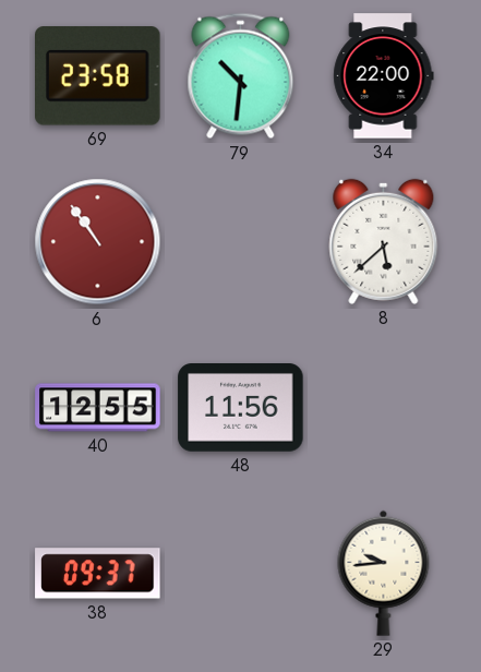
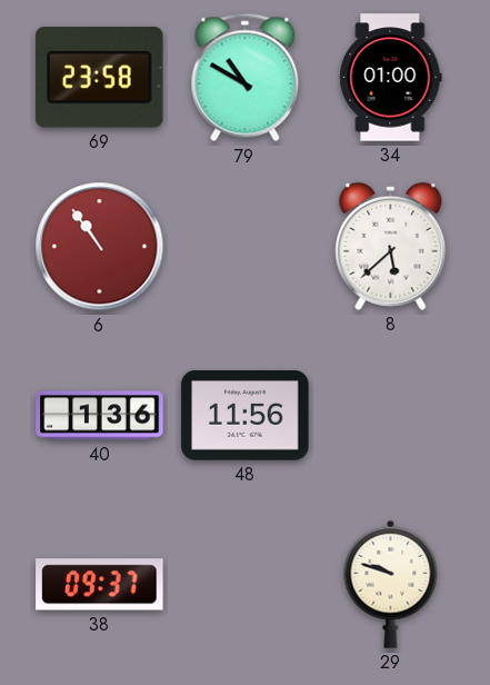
79: 10:31 -> 10:50 (246, 78)
34: 22:00 -> 01:00 (391, 78)
40: 12:55 -> 1:36 (100, 416)
29: 9:44 -> 9:48 (391, 584)
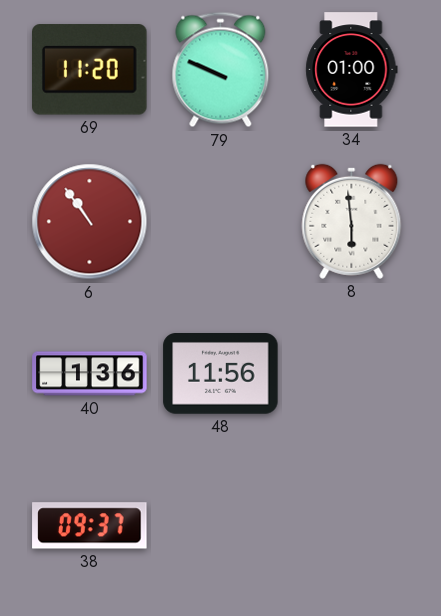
69: 23:58 -> 11:20 (90, 70)
79: 10:50 -> 9:49 (221, 70)
8: 5:38 -> 5:59 (352, 221)
29: 9:48 -> none (391, 584)
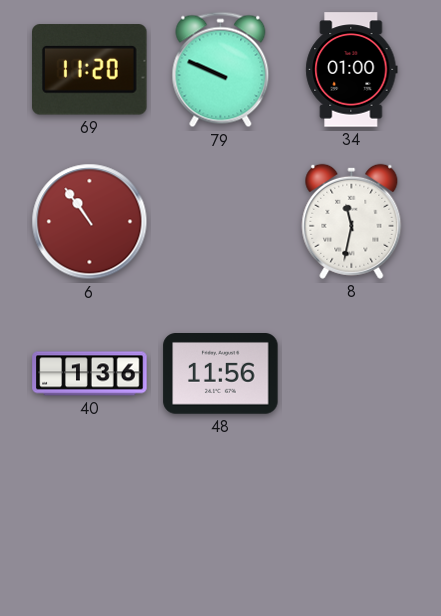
8: 5:59 -> 11:32 (352, 221)
38: 09:37 -> none (90, 526)
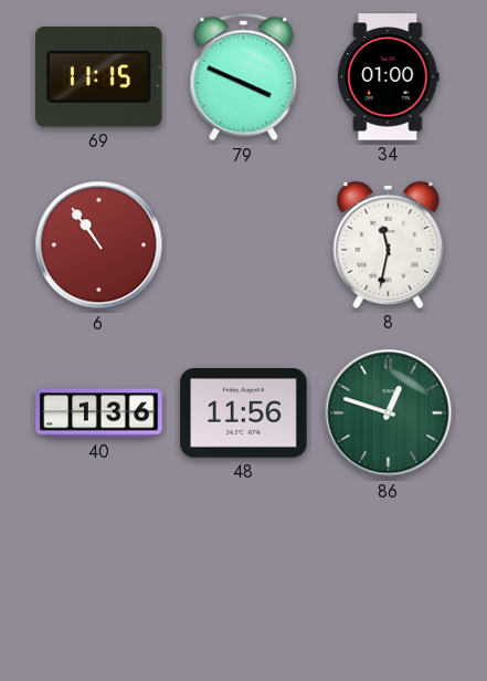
69: 11:20 -> 11:15 (99, 77)
79: 9:49 -> 3:49 (244, 77)
86: none -> 12:48 (389, 413)
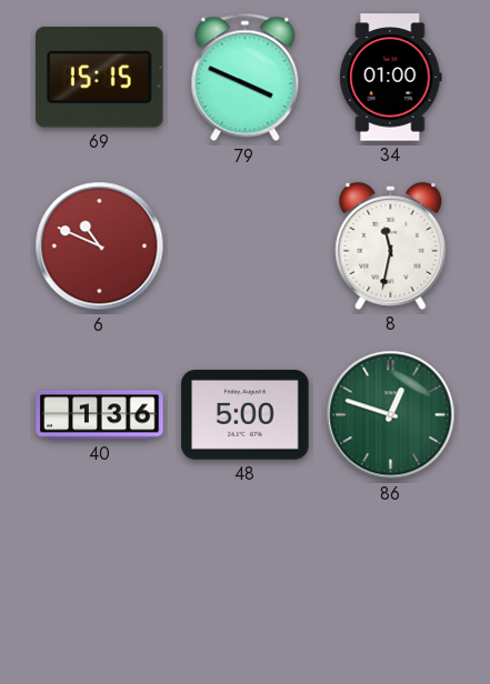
69: 11:15 -> 15:15 (100, 78)
6: 10:54 -> 10:49 (100, 247)
48: 11:56 -> 5:00 (246, 415)
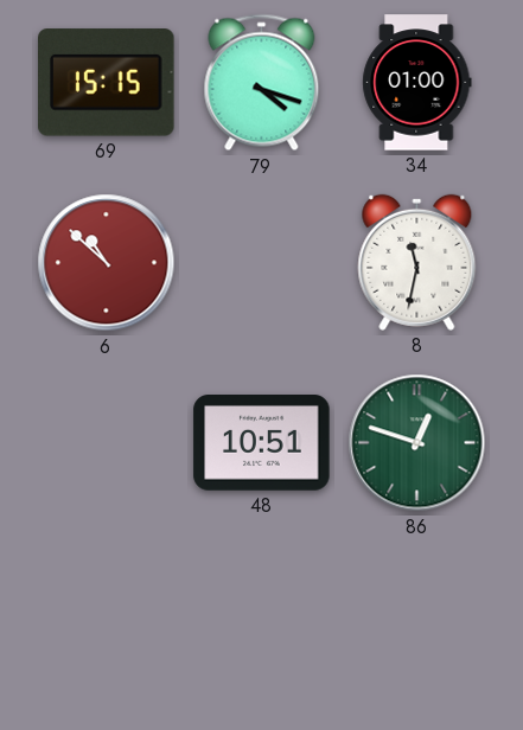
79: 3:49 -> 4:18 (262, 83)
6: 10:49 -> 10:52 (107, 263)
40: 1:36 -> none (100, 415)
48: 5:00 -> 10:51 (262, 443)
